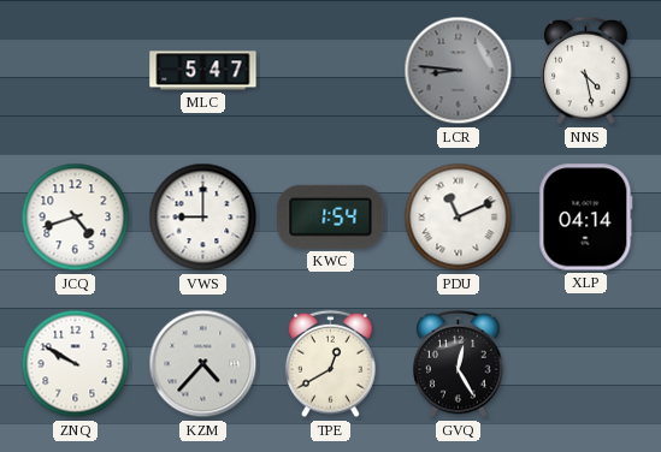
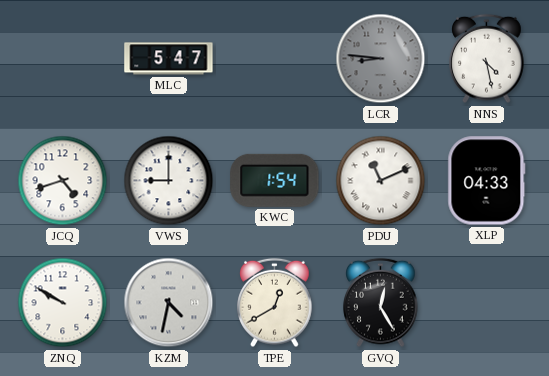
XLP: 04:14 -> 04:33 (487, 181)
KZM: 4:37 -> 4:32 (169, 303)
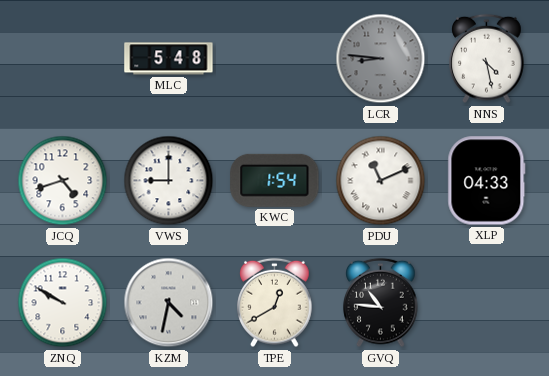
MLC: 5:47 -> 5:48 (169, 59)
GVQ: 12:25 -> 10:46 (381, 303)
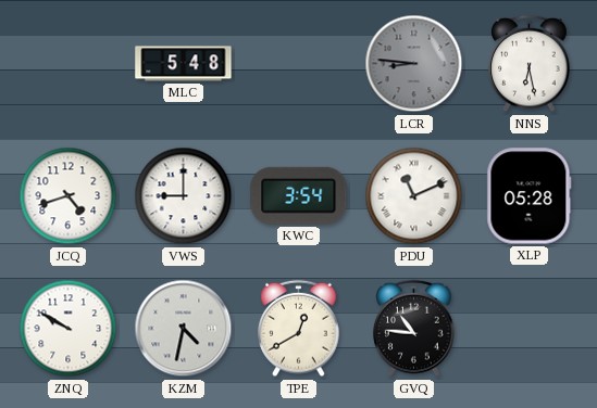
NNS: 4:28 -> 6:28 (530, 64)
KWC: 1:54 -> 3:54 (299, 195)
XLP: 04:33 -> 05:28 (530, 196)
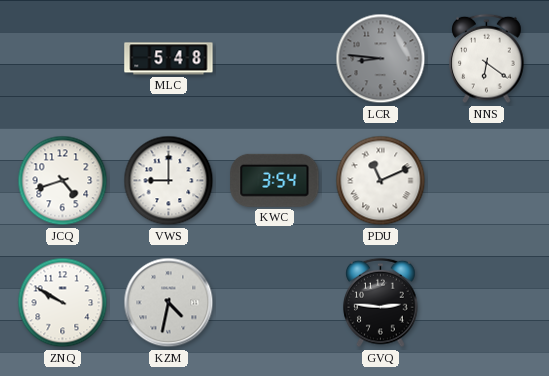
NNS: 6:28 -> 6:21 (487, 59)
XLP: 05:28 -> none (530, 196)
TPE: 12:40 -> none (299, 329)
GVQ: 10:46 -> 2:46 (381, 303)
